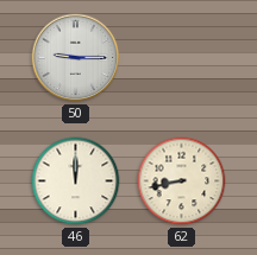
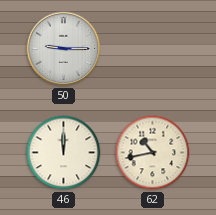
62: 8:43 -> 10:43 (153, 153)
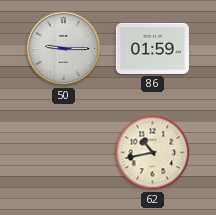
86: none -> 01:59 (152, 48)
46: 12:00 -> none (64, 153)
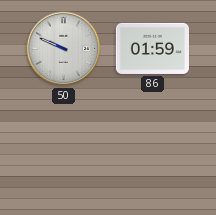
50: 9:15 -> 9:49 (64, 49)
62: 10:43 -> none (153, 153)
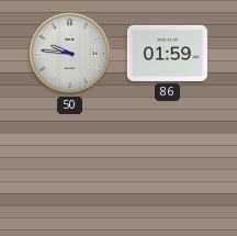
50: 9:49 -> 9:46 (70, 54)
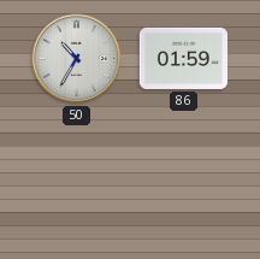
50: 9:46 -> 10:35 (77, 59)
